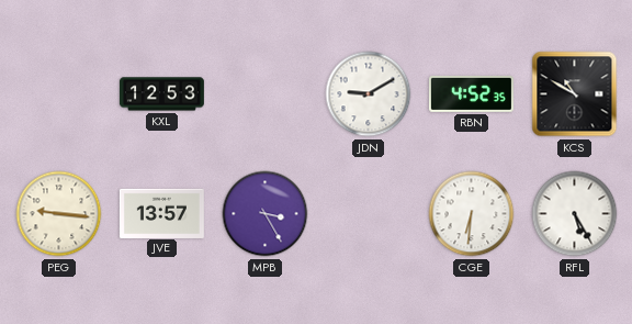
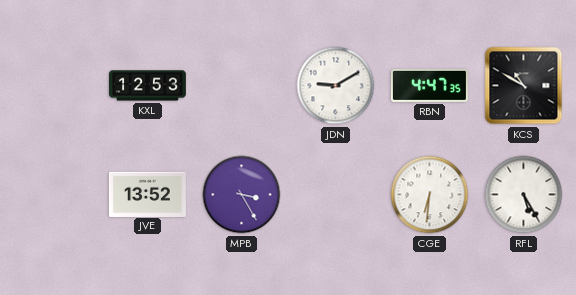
RBN: 4:52 -> 4:47 (429, 85)
PEG: 9:16 -> none (59, 214)
JVE: 13:57 -> 13:52 (147, 194)
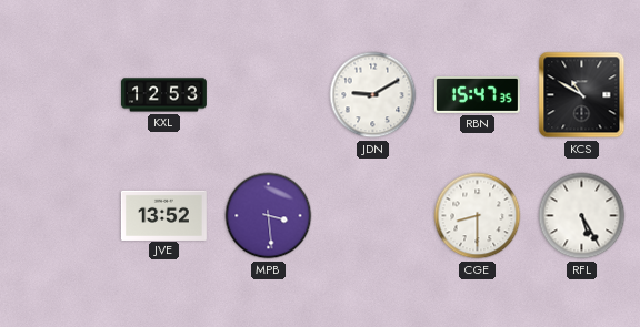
RBN: 4:47 -> 15:47 (477, 94)
MPB: 3:25 -> 3:29 (269, 216)
CGE: 6:31 -> 8:30 (478, 216)
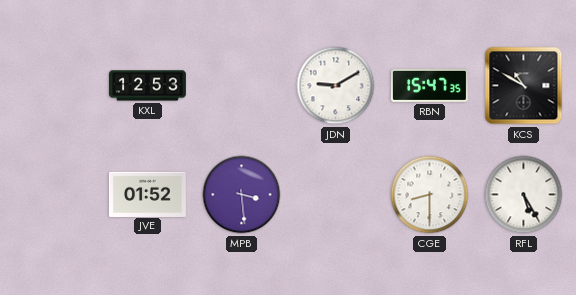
JVE: 13:52 -> 01:52 (147, 194)
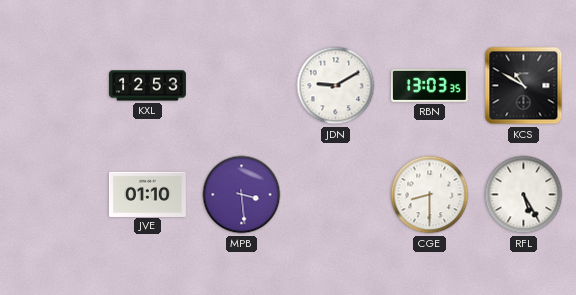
RBN: 15:47 -> 13:03 (429, 85)
JVE: 01:52 -> 01:10 (147, 194)
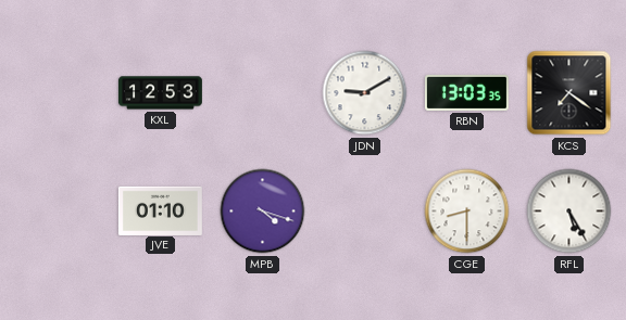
KCS: 10:50 -> 7:21 (569, 93)
MPB: 3:29 -> 4:18 (263, 212)
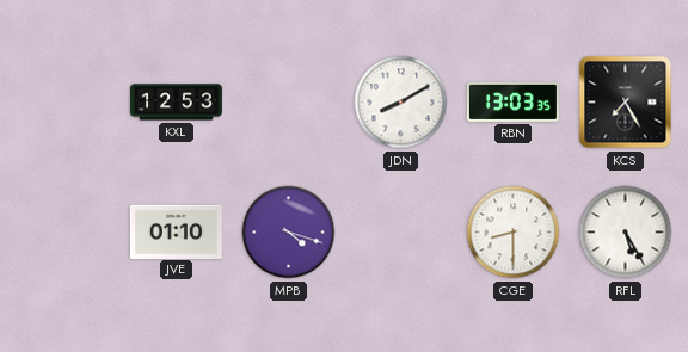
JDN: 9:10 -> 8:10 (401, 103)
KCS: 7:21 -> 7:25 (626, 103)
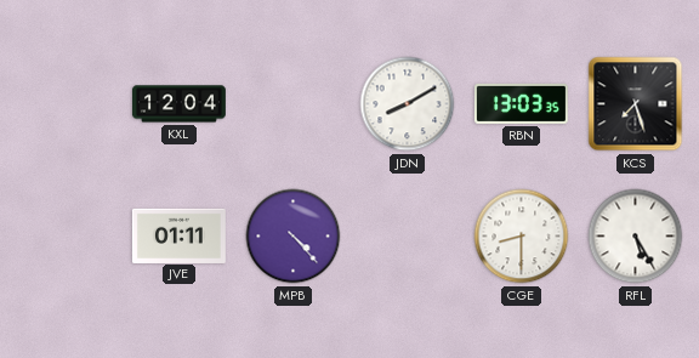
KXL: 12:53 -> 12:04 (178, 104)
KCS: 7:25 -> 7:27 (636, 104)
JVE: 01:10 -> 01:11 (178, 235)
MPB: 4:18 -> 4:23 (294, 237)
